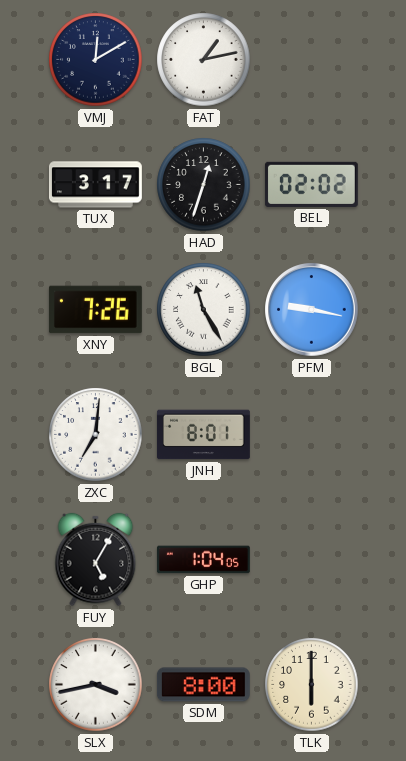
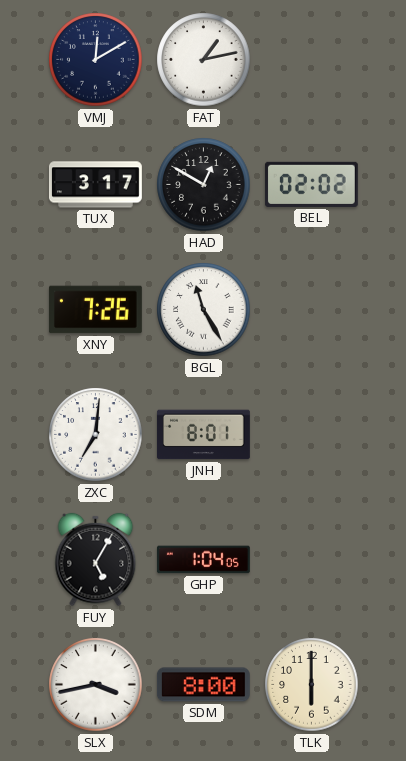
HAD: 12:33 -> 12:50 (204, 185)
PFM: 9:17 -> none (312, 310)
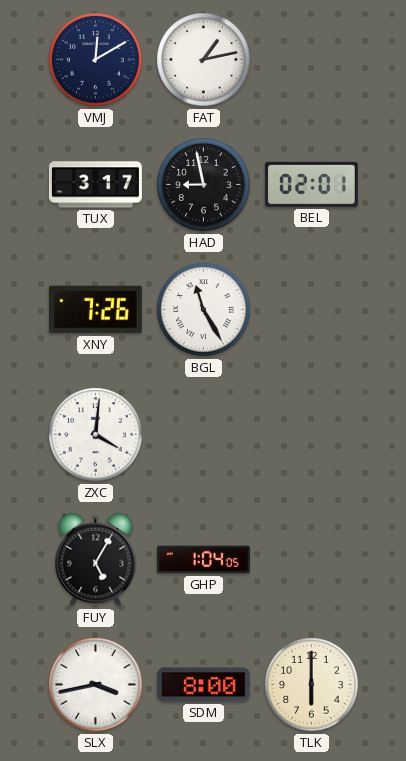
HAD: 12:50 -> 8:58 (204, 185)
BEL: 02:02 -> 02:01 (311, 184)
ZXC: 7:01 -> 4:01 (96, 435)
JNH: 8:01 -> none (204, 435)
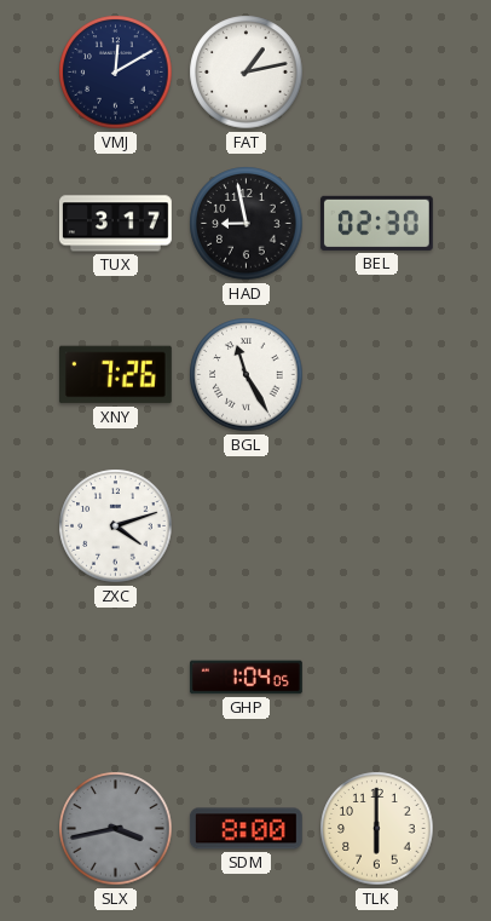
BEL: 02:01 -> 02:30 (376, 223)
ZXC: 4:01 -> 4:12 (116, 526)
FUY: 5:05 -> none (96, 560)
SLX dial: white -> grey (116, 829)
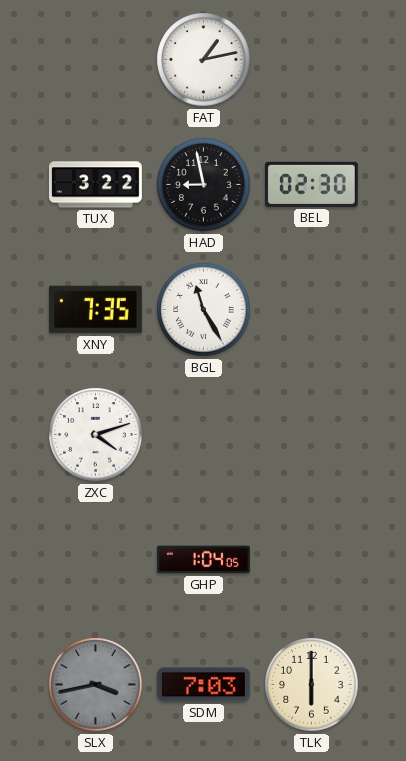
VMJ: 12:10 -> none (116, 73)
TUX: 3:17 -> 3:22 (95, 185)
XNY: 7:26 -> 7:35 (95, 310)
SDM: 8:00 -> 7:03 (203, 685)
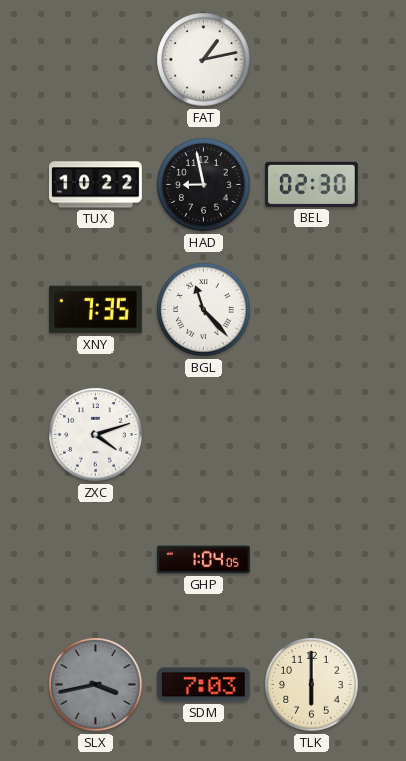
TUX: 3:22 -> 10:22 (95, 185)
BGL: 11:25 -> 11:23 (204, 310)
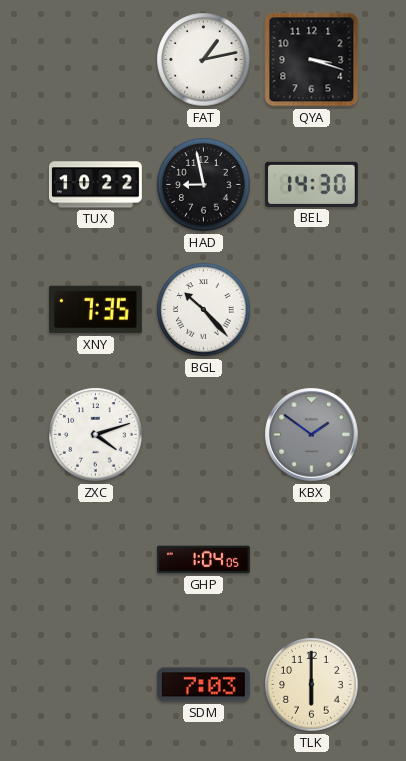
QYA: none -> 3:18 (312, 60)
BEL: 02:30 -> 14:30 (311, 184)
BGL: 11:23 -> 10:23 (204, 310)
KBX: none -> 1:51 (312, 435)
SLX: 3:43 -> none (96, 685)
